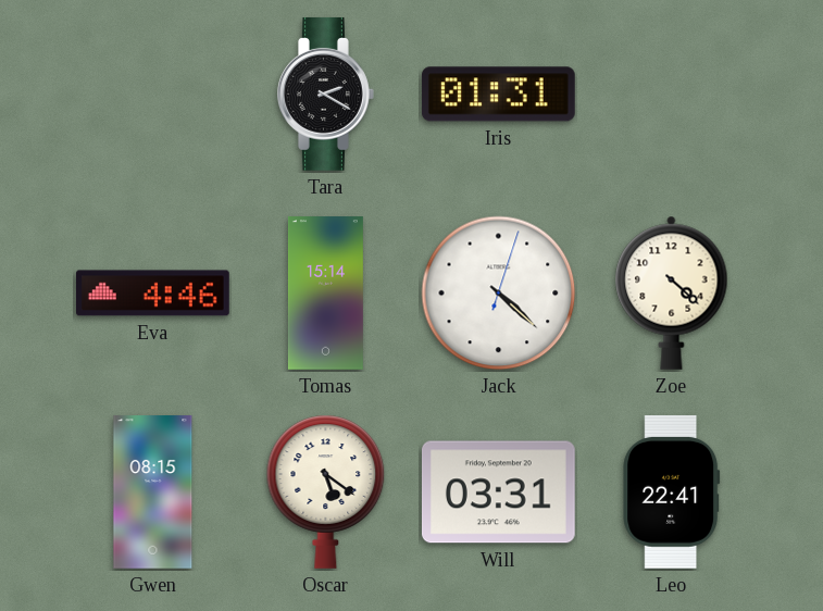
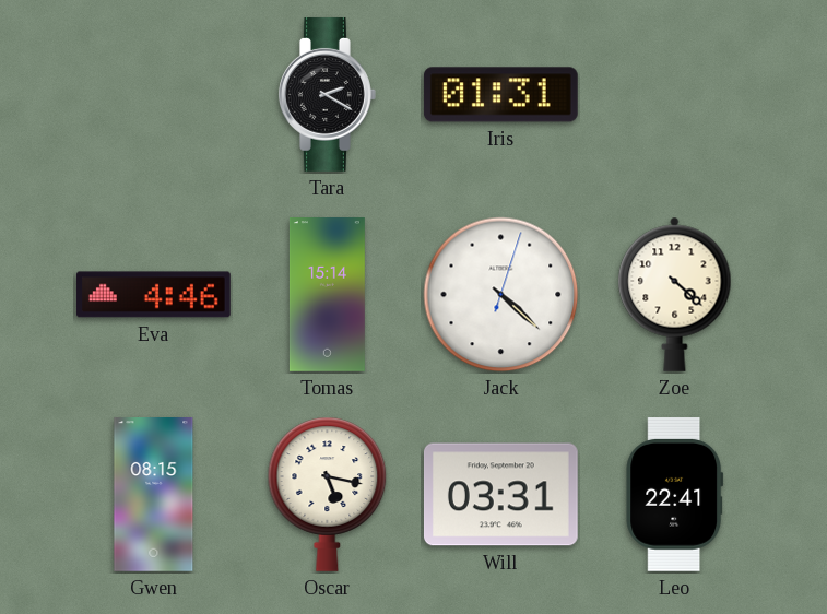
Oscar: 5:21 -> 5:17 (328, 494)
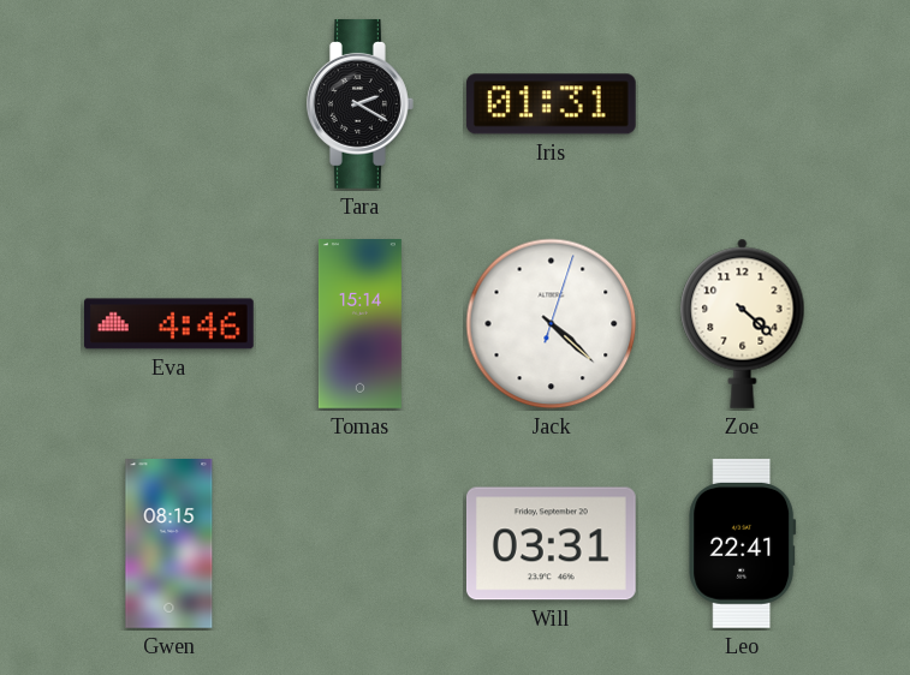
Oscar: 5:17 -> none (328, 494)
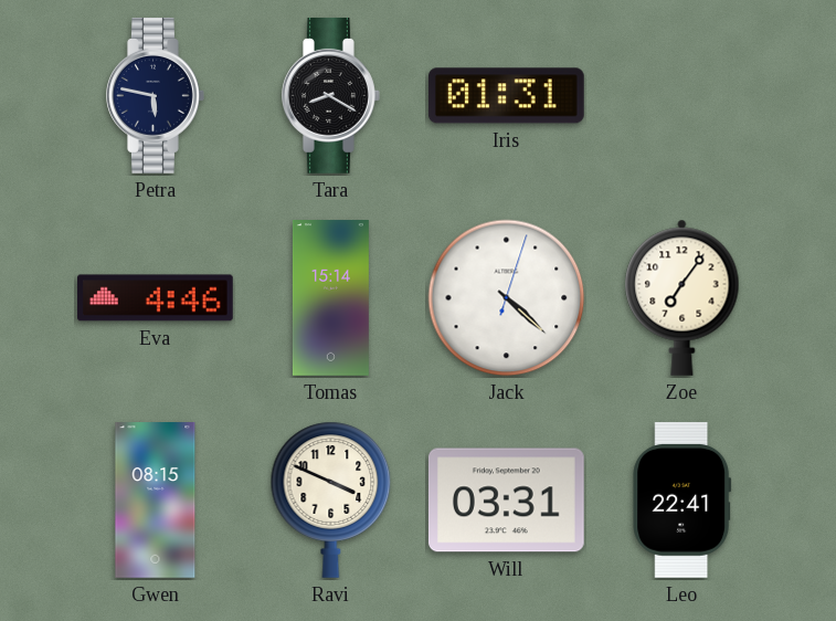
Petra: none -> 5:47 (156, 95)
Tara: 2:20 -> 8:20 (331, 95)
Zoe: 4:22 -> 7:06 (682, 297)
Ravi: none -> 3:49 (331, 499)
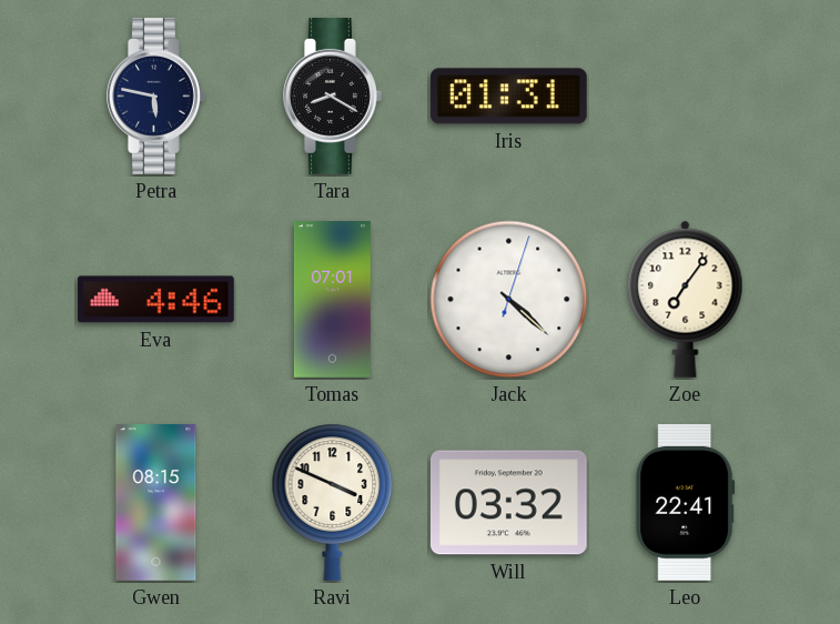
Tomas: 15:14 -> 07:01 (332, 300)
Will: 03:31 -> 03:32 (508, 503)
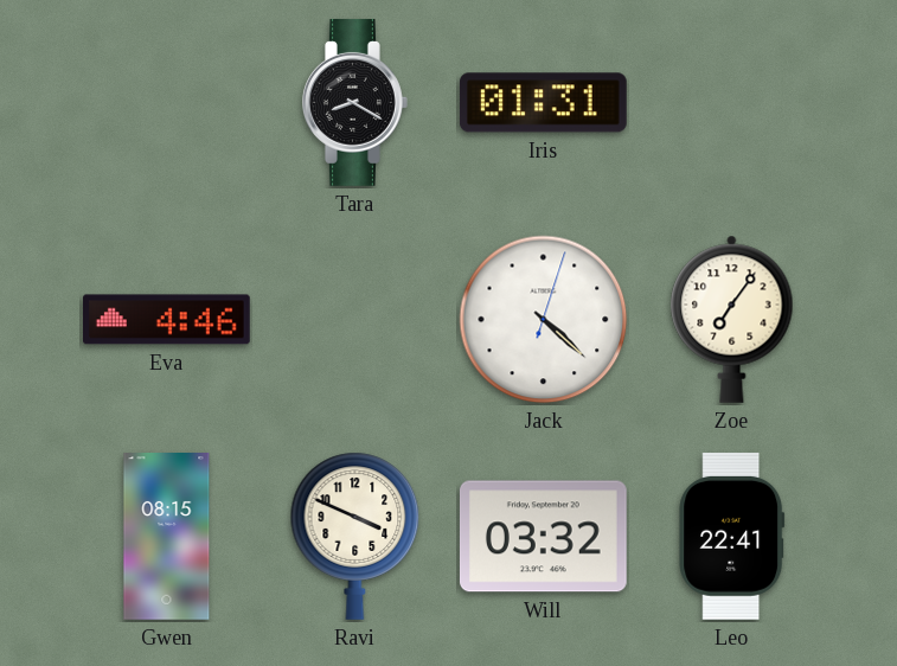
Petra: 5:47 -> none (156, 95)
Tomas: 07:01 -> none (332, 300)
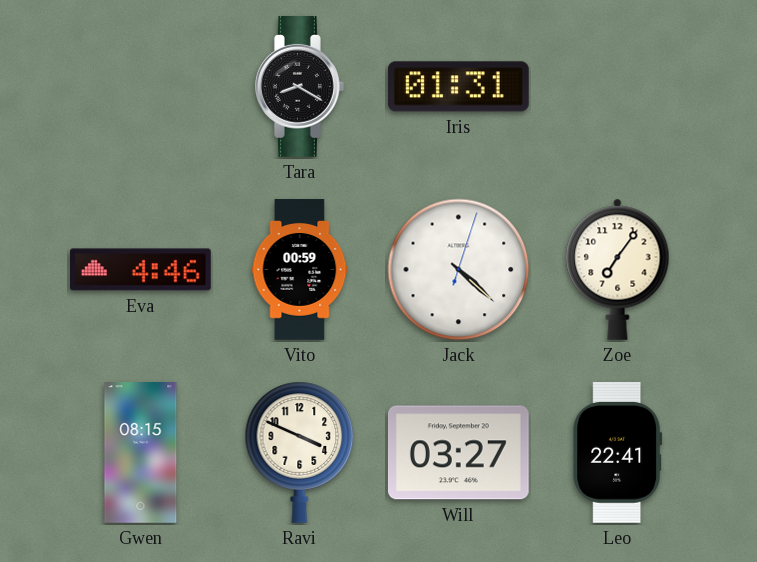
Vito: none -> 00:59 (300, 270)
Will: 03:32 -> 03:27 (458, 453)
